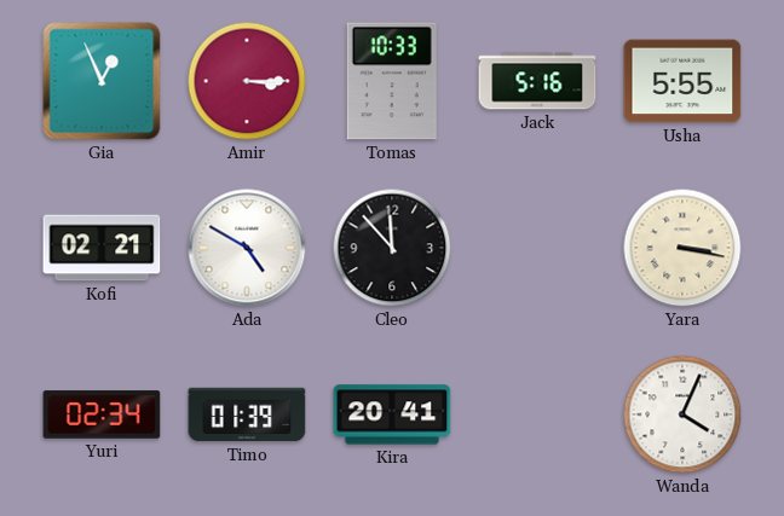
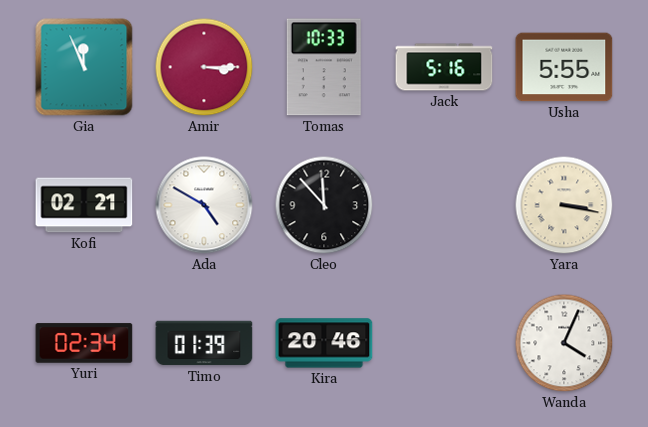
Gia: 12:56 -> 11:56 (84, 67)
Kira: 20:41 -> 20:46 (324, 343)
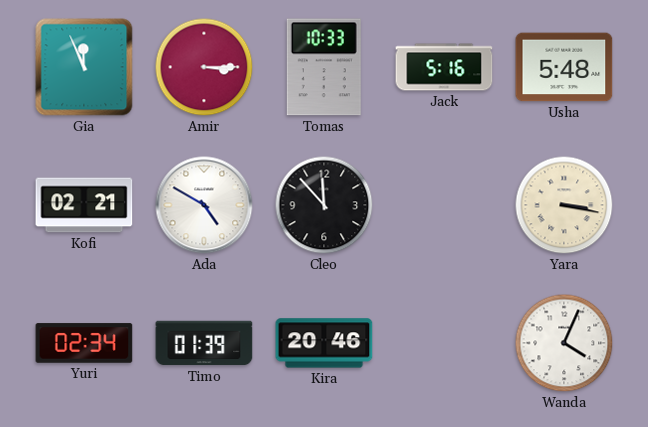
Usha: 5:55 -> 5:48 (564, 67)
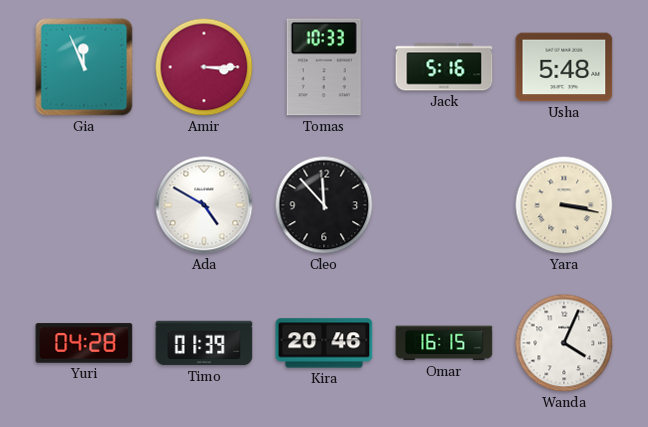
Kofi: 02:21 -> none (84, 205)
Yuri: 02:34 -> 04:28 (84, 343)
Omar: none -> 16:15 (444, 343)
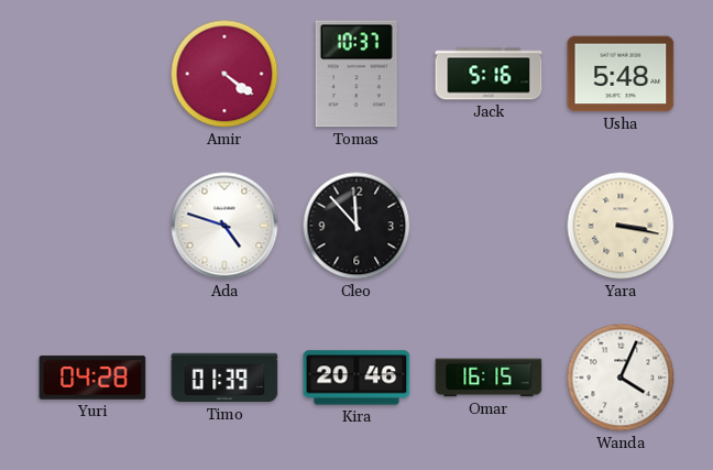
Gia: 11:56 -> none (84, 67)
Amir: 3:15 -> 4:21 (224, 74)
Tomas: 10:33 -> 10:37 (356, 74)
Ada: 4:50 -> 4:48 (224, 226)
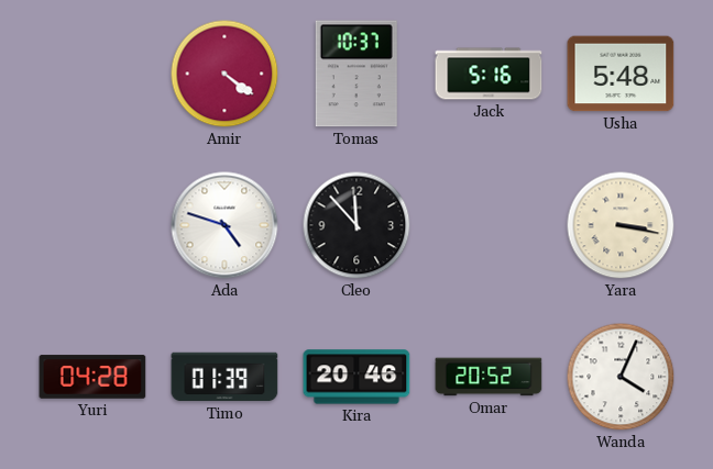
Omar: 16:15 -> 20:52 (489, 377)
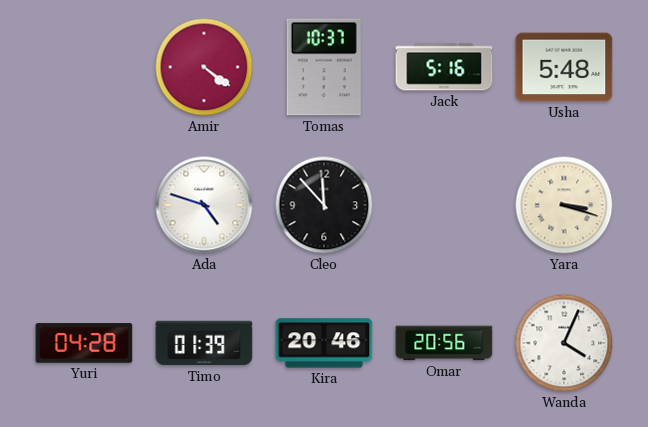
Yara: 3:17 -> 3:18 (564, 205)
Omar: 20:52 -> 20:56 (444, 343)
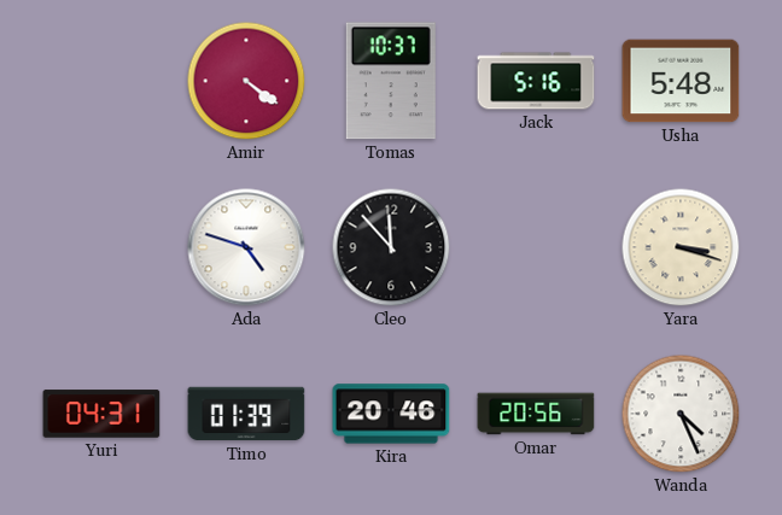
Yuri: 04:28 -> 04:31 (101, 414)
Wanda: 4:04 -> 4:26 (681, 414)
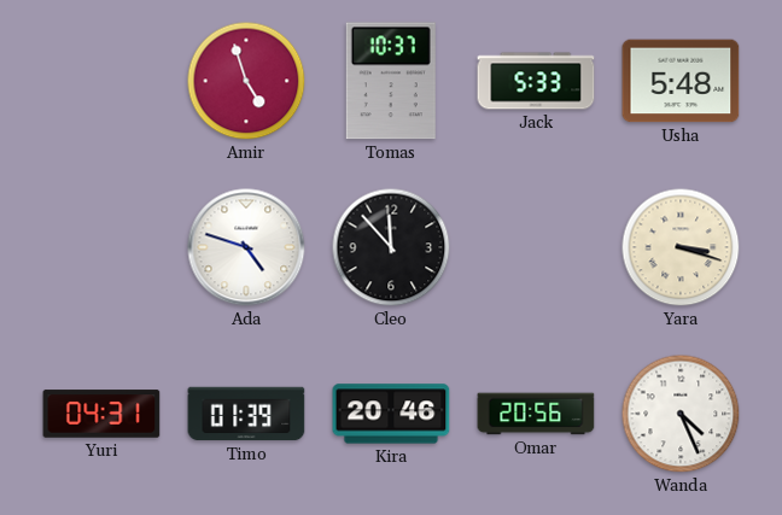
Amir: 4:21 -> 4:57 (246, 81)
Jack: 5:16 -> 5:33 (536, 81)
